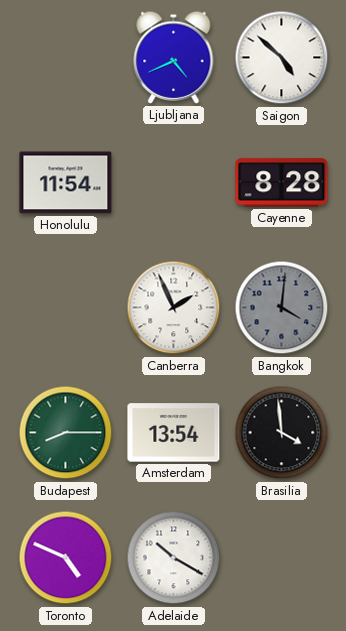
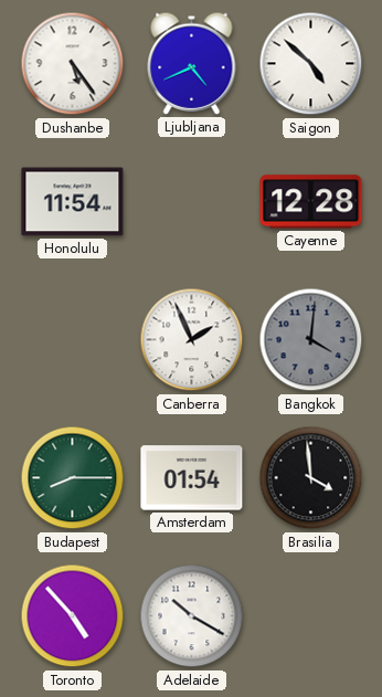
Dushanbe: none -> 5:24 (73, 64)
Cayenne: 8:28 -> 12:28 (311, 202)
Amsterdam: 13:54 -> 01:54 (192, 478)
Toronto: 4:49 -> 4:53 (73, 616)
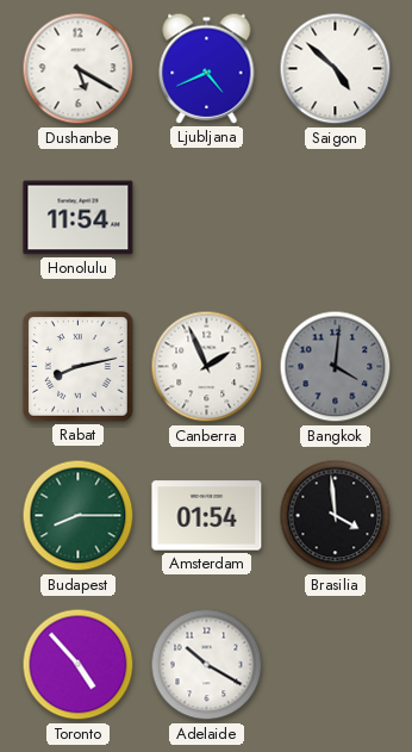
Dushanbe: 5:24 -> 5:20 (79, 69)
Cayenne: 12:28 -> none (311, 202)
Rabat: none -> 8:13 (79, 367)
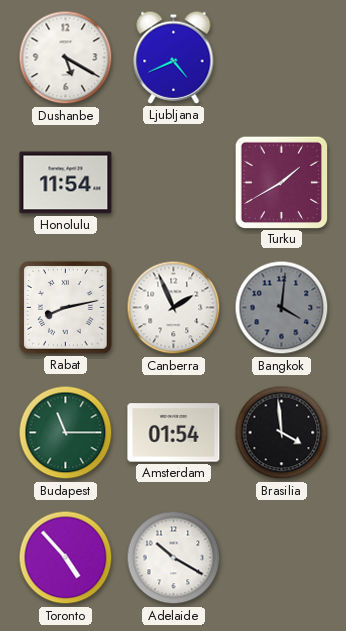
Saigon: 4:52 -> none (336, 69)
Turku: none -> 1:40 (281, 182)
Budapest: 8:15 -> 11:15 (66, 433)
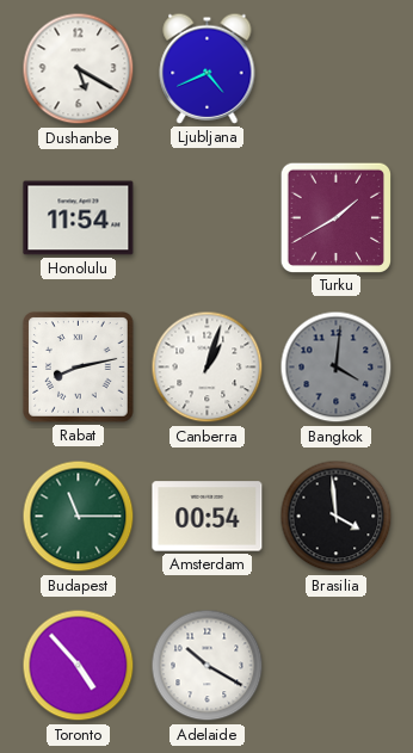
Canberra: 1:56 -> 1:03 (208, 368)
Amsterdam: 01:54 -> 00:54 (208, 517)
